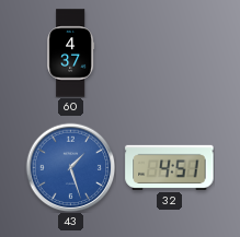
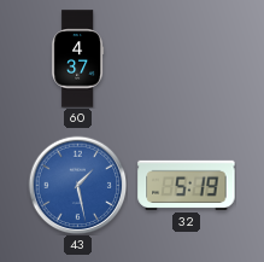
43: 1:27 -> 1:28 (77, 185)
32: 4:51 -> 5:19 (187, 185)
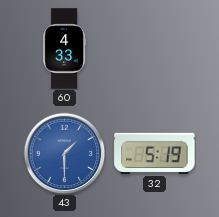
60: 4:37 -> 4:33 (65, 49)
43: 1:28 -> 1:30 (64, 153)
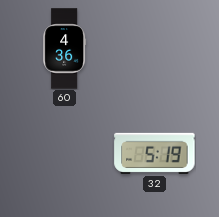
60: 4:33 -> 4:36 (65, 49)
43: 1:30 -> none (64, 153)
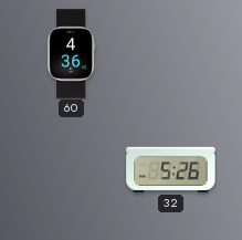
32: 5:19 -> 5:26 (171, 169)
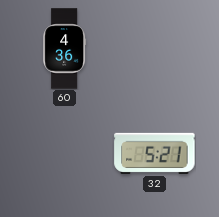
32: 5:26 -> 5:21 (155, 153)
